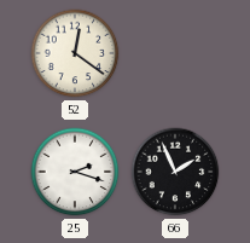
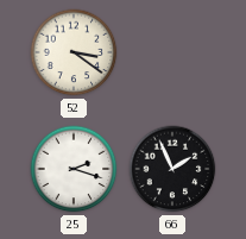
52: 12:21 -> 3:21 (74, 52)
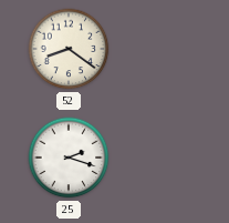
52: 3:21 -> 8:21 (69, 49)
66: 1:56 -> none (172, 169)
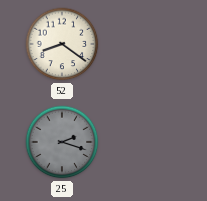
25 dial: white -> grey (62, 142)
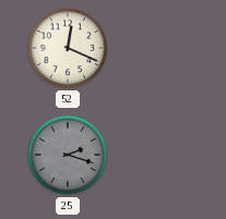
52: 8:21 -> 12:19 (68, 48)
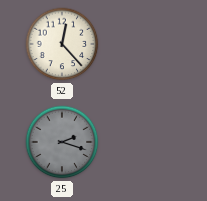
52: 12:19 -> 12:23 (62, 44)
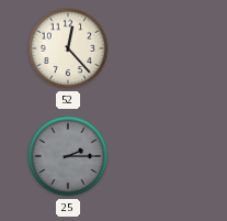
25: 2:18 -> 2:15 (68, 156)
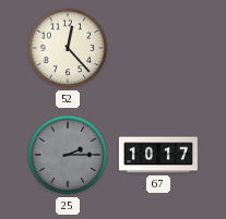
67: none -> 10:17 (158, 155)
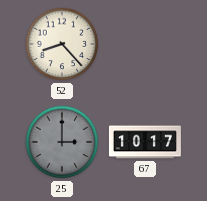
52: 12:23 -> 8:23 (62, 44)
25: 2:15 -> 3:00 (62, 142)
